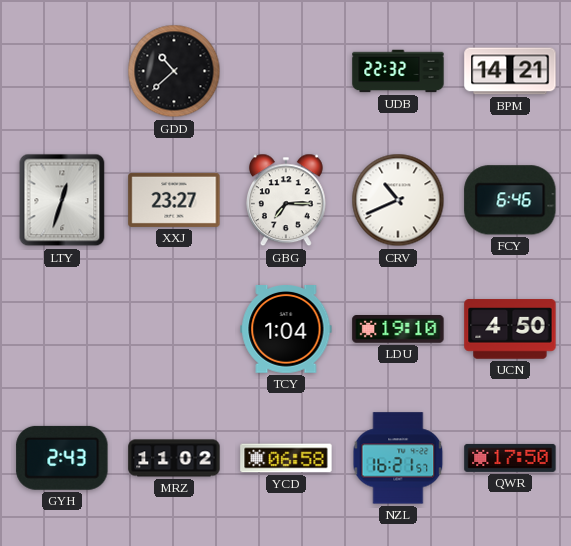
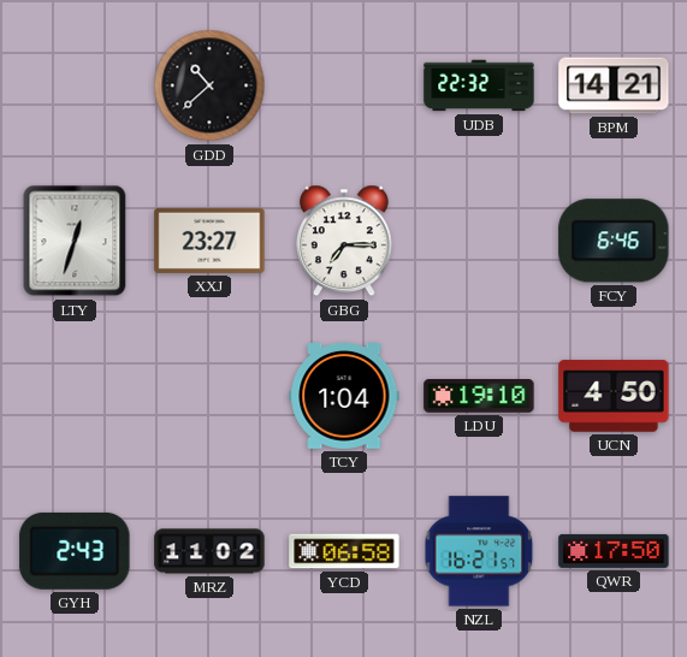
CRV: 10:41 -> none (398, 200)
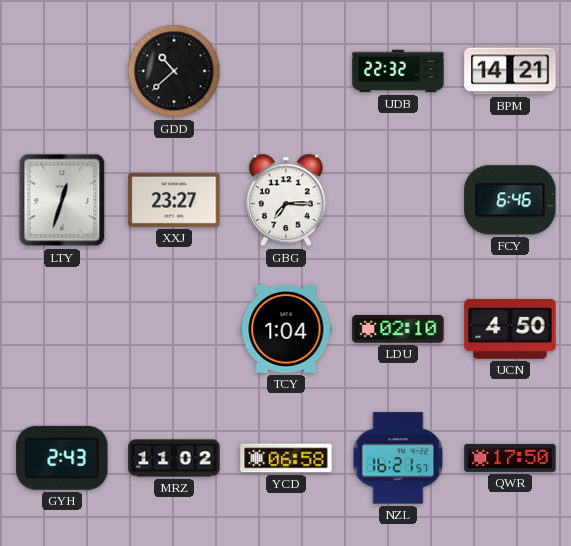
LDU: 19:10 -> 02:10 (398, 330)
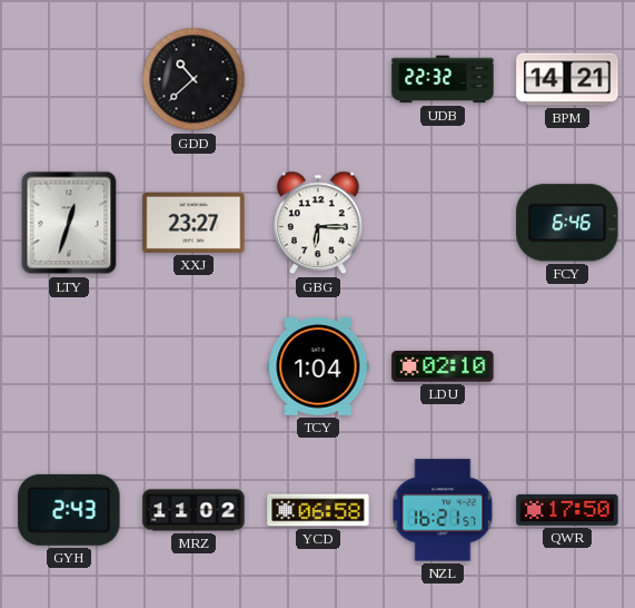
GBG: 7:15 -> 6:15 (318, 223)
UCN: 4:50 -> none (510, 329)
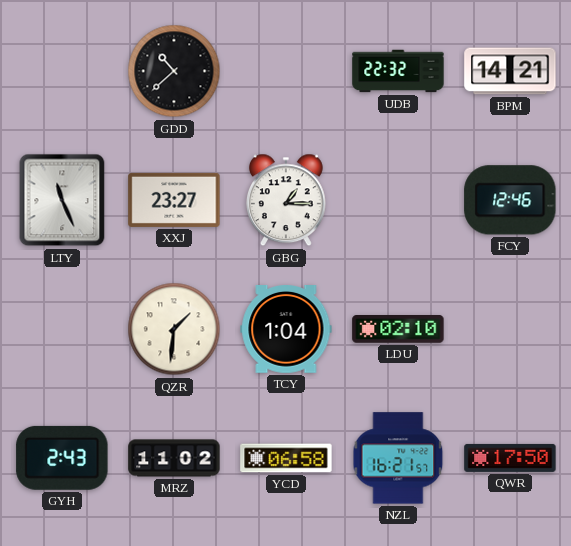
LTY: 12:33 -> 11:26 (62, 200)
GBG: 6:15 -> 1:15 (286, 200)
FCY: 6:46 -> 12:46 (510, 200)
QZR: none -> 1:31 (174, 329)
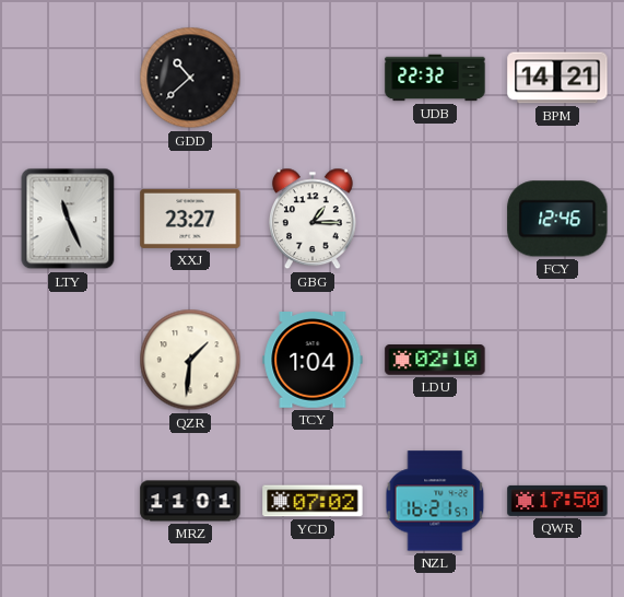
GYH: 2:43 -> none (62, 458)
MRZ: 11:02 -> 11:01 (190, 501)
YCD: 06:58 -> 07:02 (313, 501)
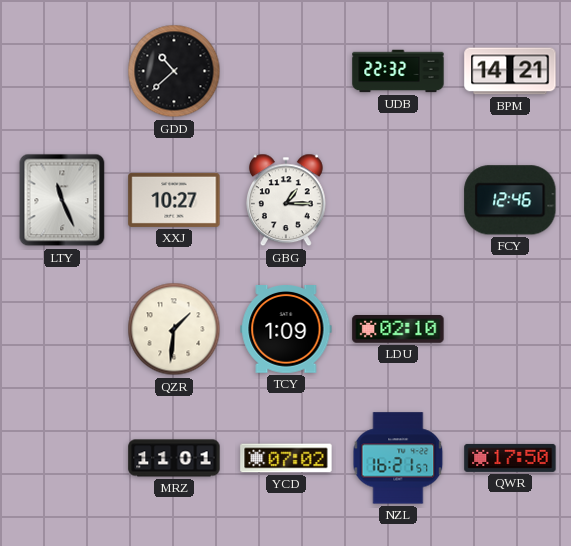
XXJ: 23:27 -> 10:27 (174, 200)
TCY: 1:04 -> 1:09 (286, 330)
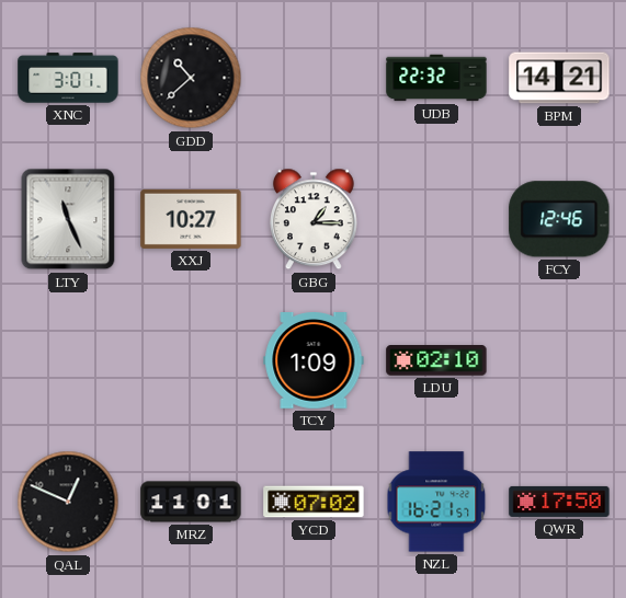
XNC: none -> 3:01 (68, 78)
QZR: 1:31 -> none (174, 329)
QAL: none -> 12:49 (68, 502)
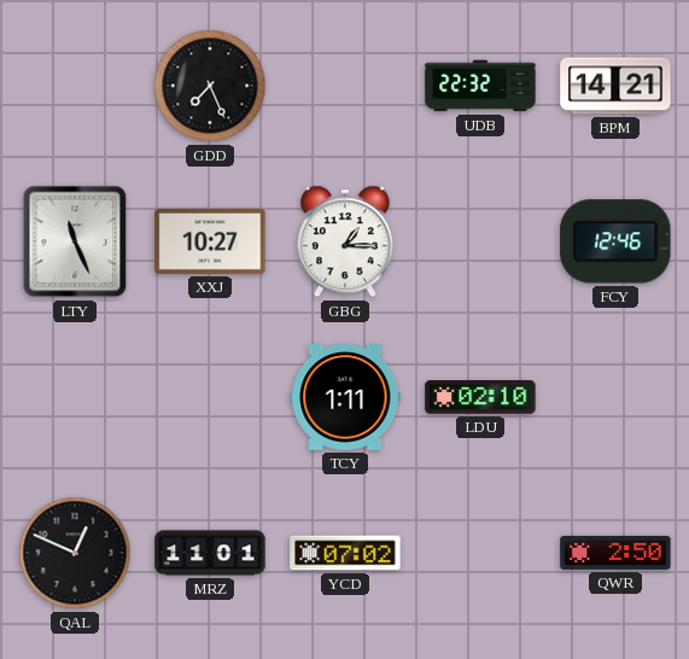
XNC: 3:01 -> none (68, 78)
GDD: 10:38 -> 7:26 (210, 86)
TCY: 1:09 -> 1:11 (345, 398)
NZL: 16:21 -> none (436, 502)
QWR: 17:50 -> 2:50 (615, 553)
